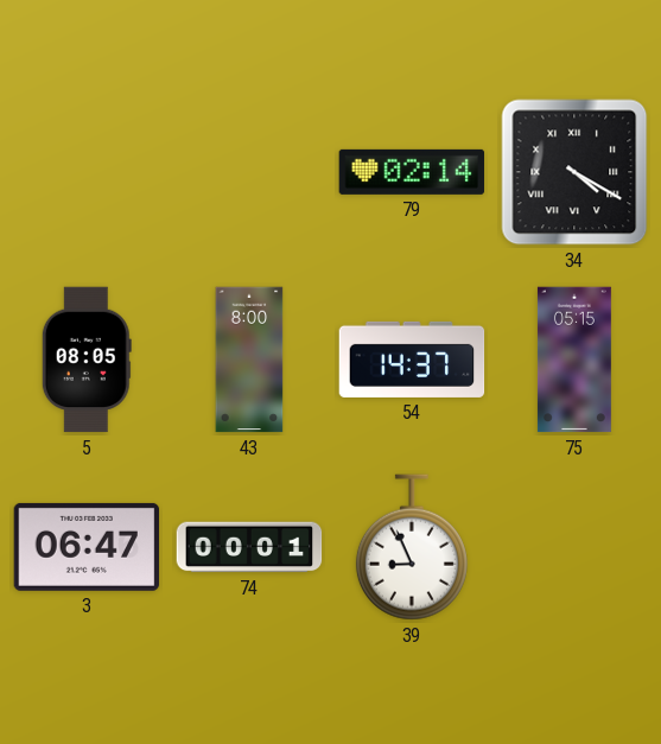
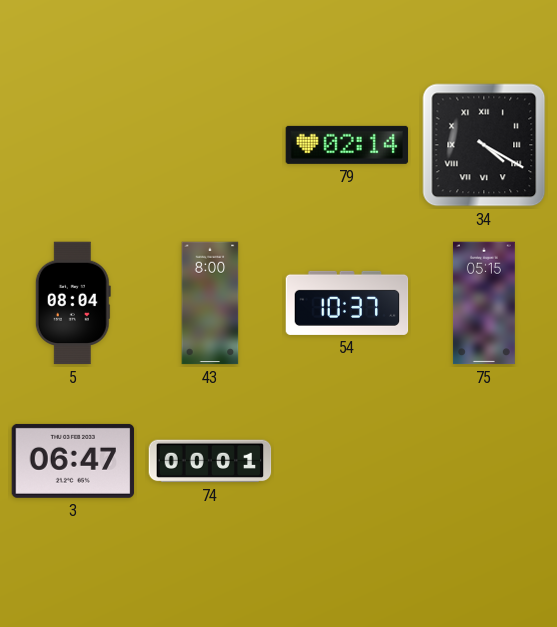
5: 08:05 -> 08:04 (73, 303)
54: 14:37 -> 10:37 (347, 303)
39: 8:56 -> none (412, 547)
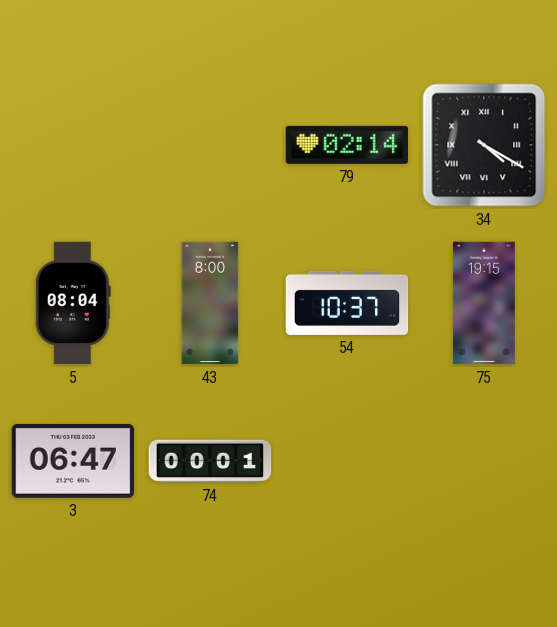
75: 05:15 -> 19:15 (484, 303)
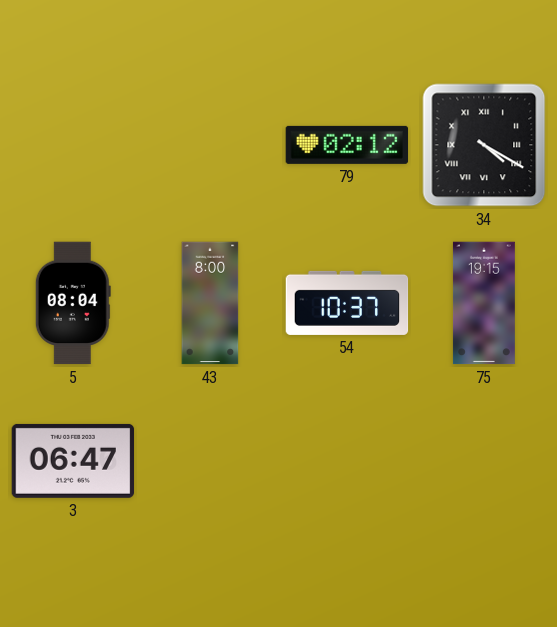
79: 02:14 -> 02:12 (347, 145)
74: 00:01 -> none (210, 461)
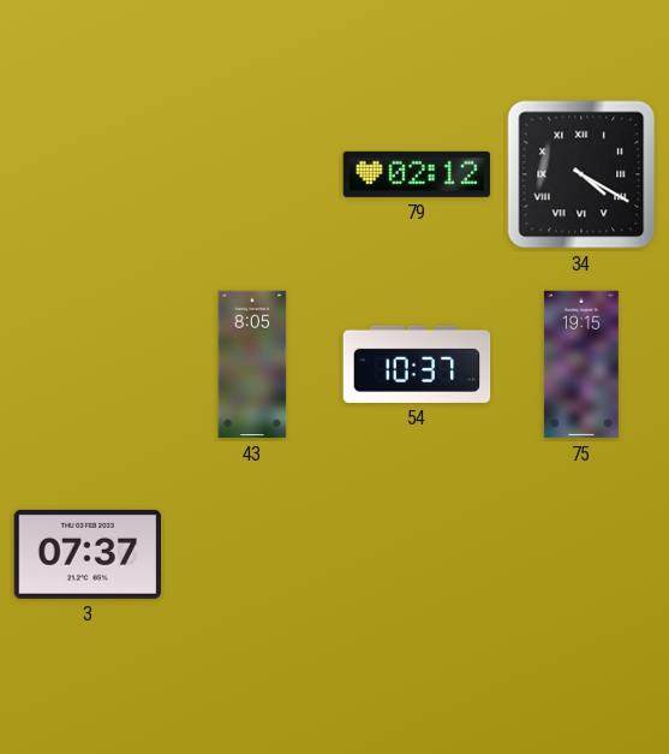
5: 08:04 -> none (73, 303)
43: 8:00 -> 8:05 (252, 364)
3: 06:47 -> 07:37 (88, 554)
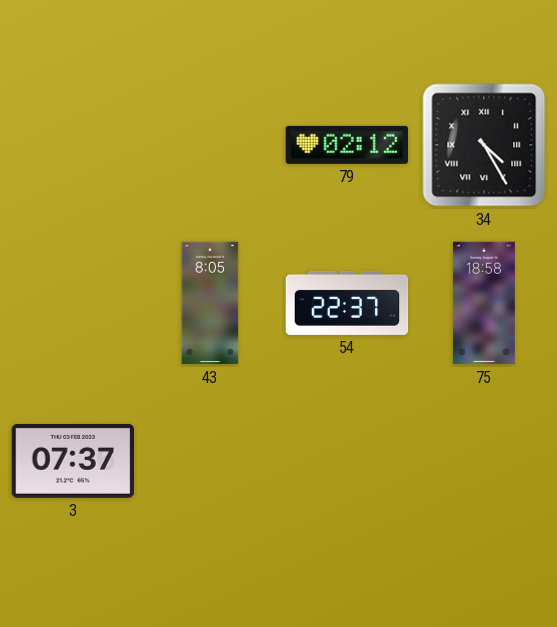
34: 4:20 -> 4:25 (484, 145)
54: 10:37 -> 22:37 (347, 303)
75: 19:15 -> 18:58 (484, 303)
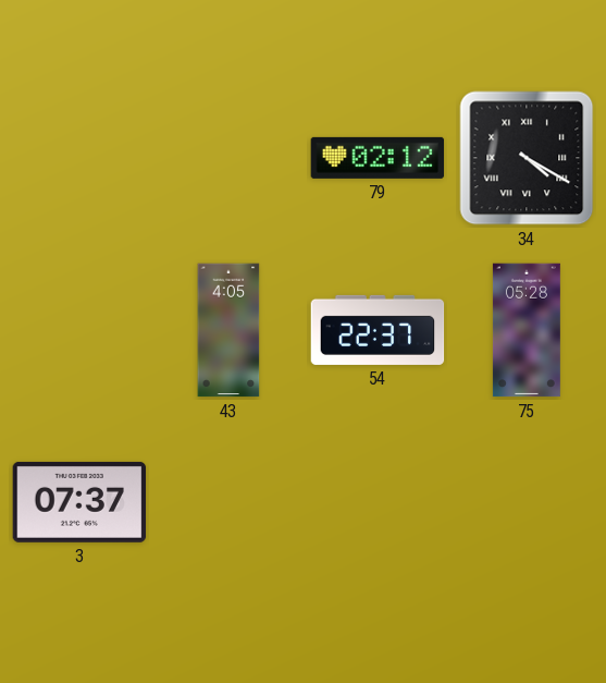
34: 4:25 -> 4:20 (527, 158)
43: 8:05 -> 4:05 (228, 330)
75: 18:58 -> 05:28 (527, 330)
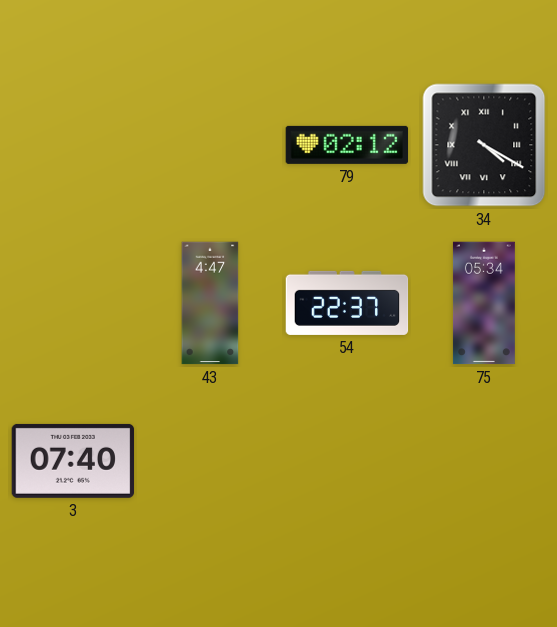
43: 4:05 -> 4:47 (210, 303)
75: 05:28 -> 05:34 (484, 303)
3: 07:37 -> 07:40 (73, 461)
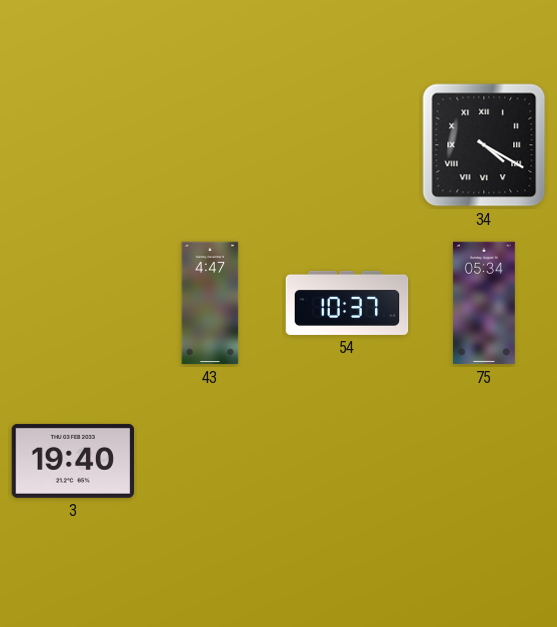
79: 02:12 -> none (347, 145)
54: 22:37 -> 10:37 (347, 303)
3: 07:40 -> 19:40 (73, 461)
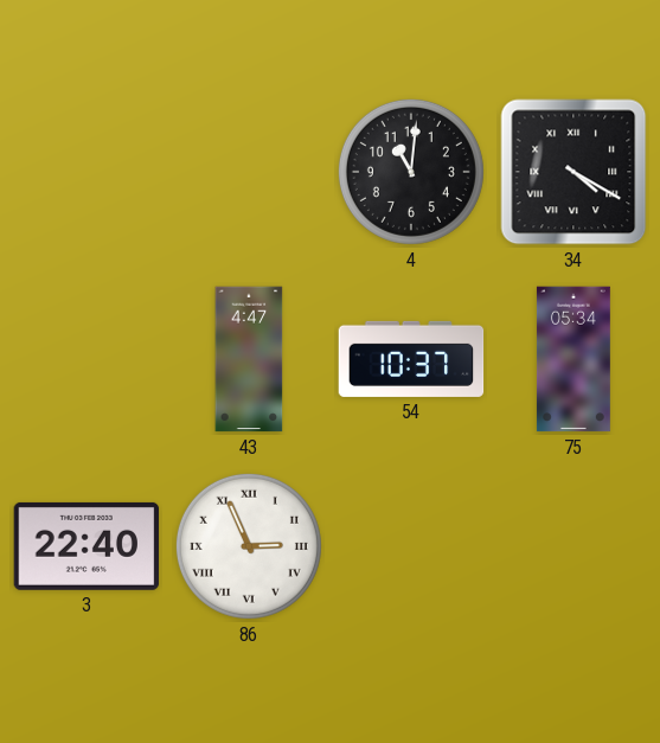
4: none -> 11:01 (411, 172)
3: 19:40 -> 22:40 (86, 546)
86: none -> 2:56 (249, 546)
